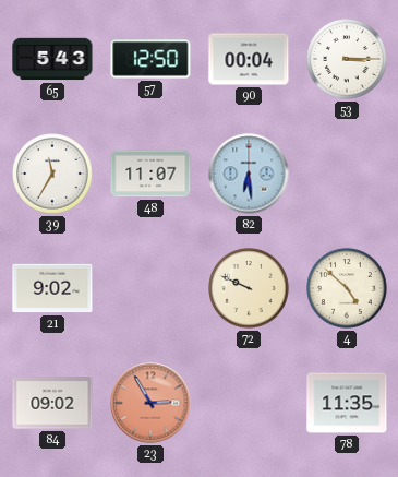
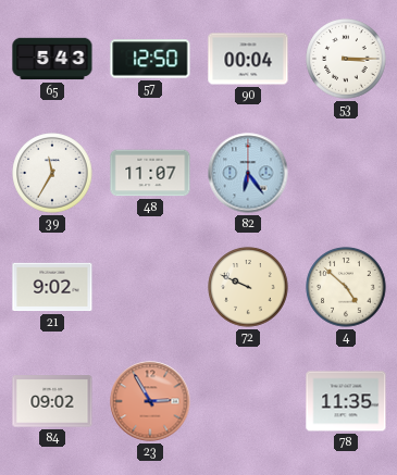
82: 6:29 -> 6:24 (248, 173)
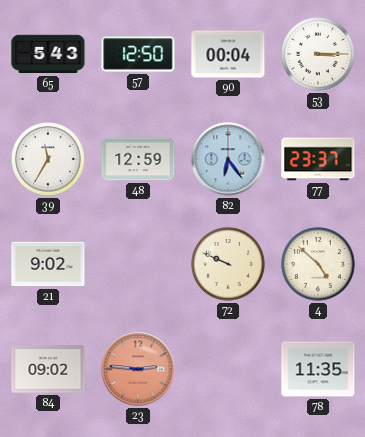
48: 11:07 -> 12:59 (138, 159)
77: none -> 23:37 (318, 159)
23: 2:55 -> 2:46 (138, 369)
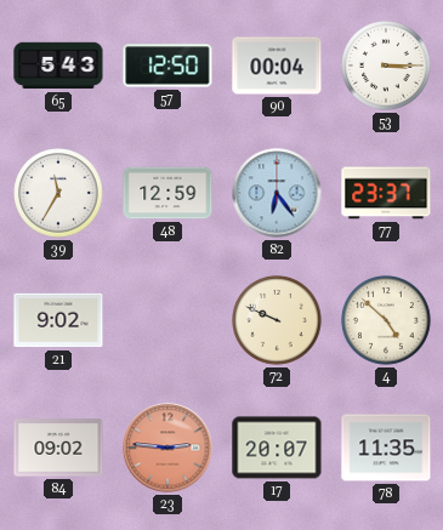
17: none -> 20:07 (277, 448)
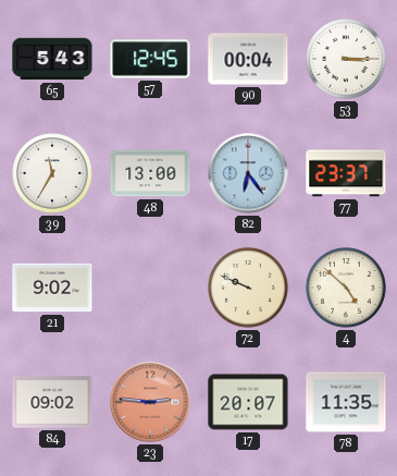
57: 12:50 -> 12:45 (150, 59)
48: 12:59 -> 13:00 (150, 173)
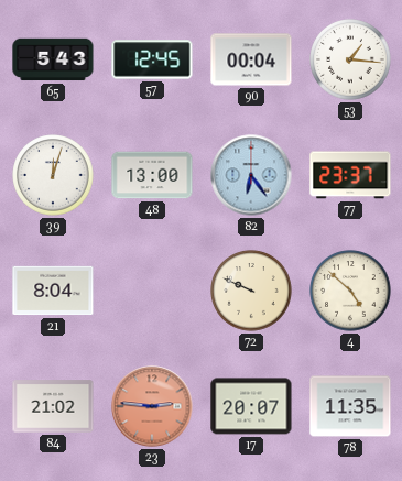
53: 3:15 -> 1:16 (350, 59)
39: 11:35 -> 12:03 (53, 175)
21: 9:02 -> 8:04 (53, 291)
84: 09:02 -> 21:02 (53, 406)
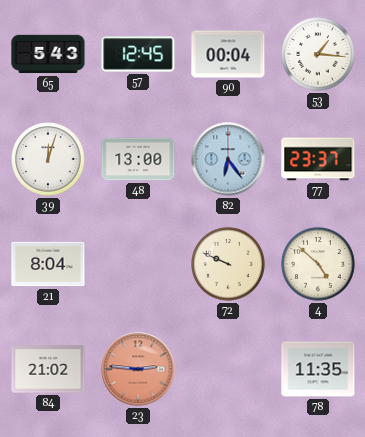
17: 20:07 -> none (251, 406)
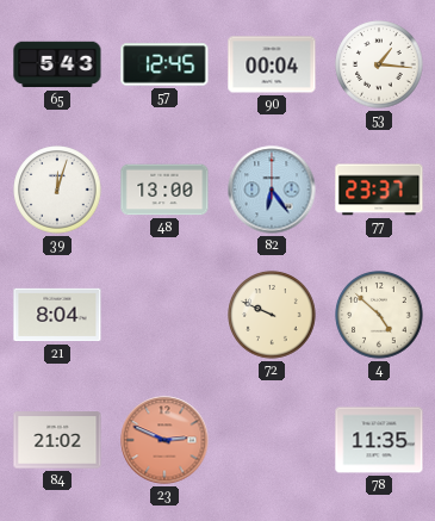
23: 2:46 -> 2:49 (164, 440)
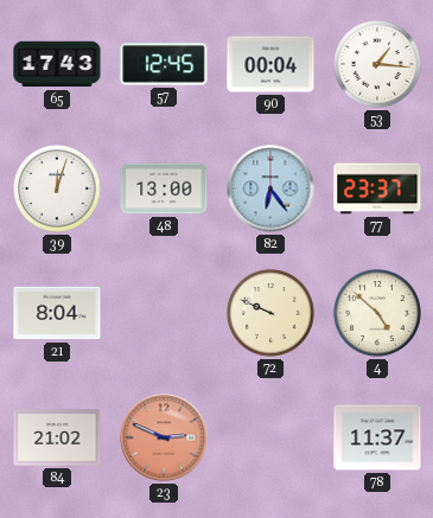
65: 5:43 -> 17:43 (57, 64)
78: 11:35 -> 11:37 (377, 437)
